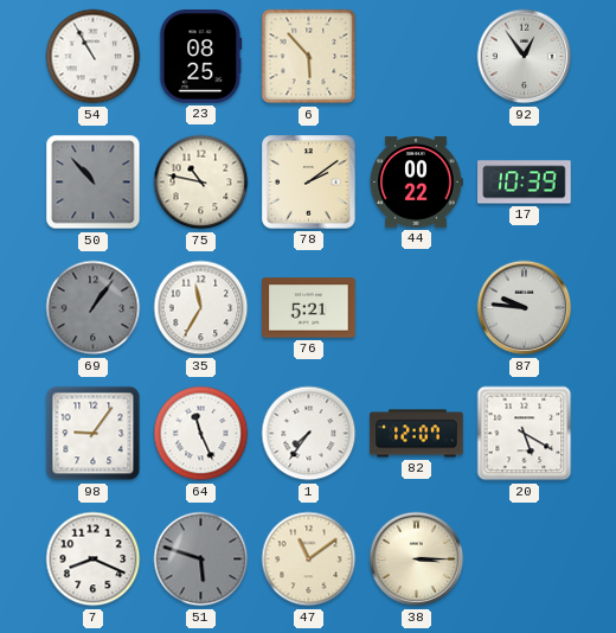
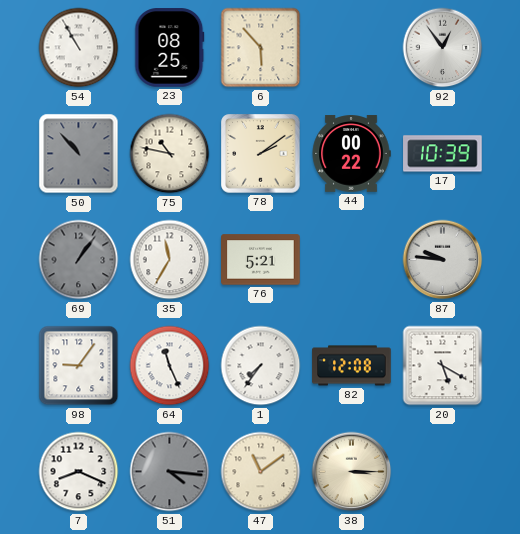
82: 12:07 -> 12:08 (352, 366)
51: 5:48 -> 4:16 (170, 472)
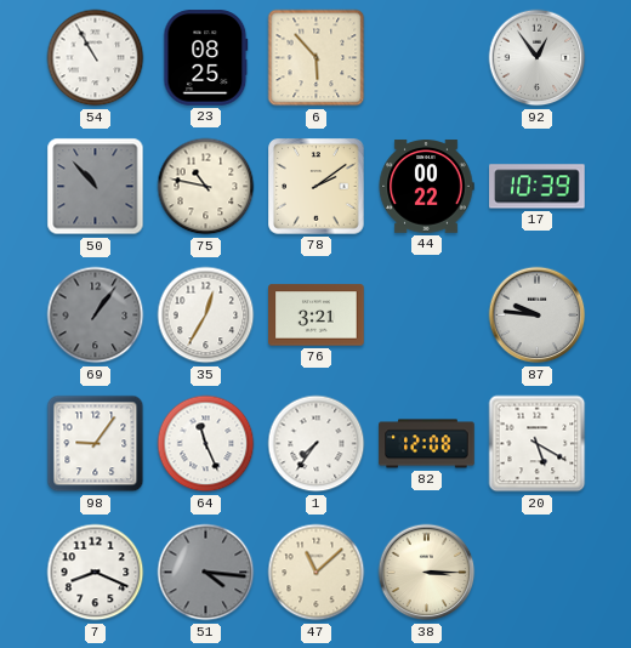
35: 11:35 -> 12:35 (206, 316)
76: 5:21 -> 3:21 (317, 316)
47: 11:09 -> 11:08 (317, 573)
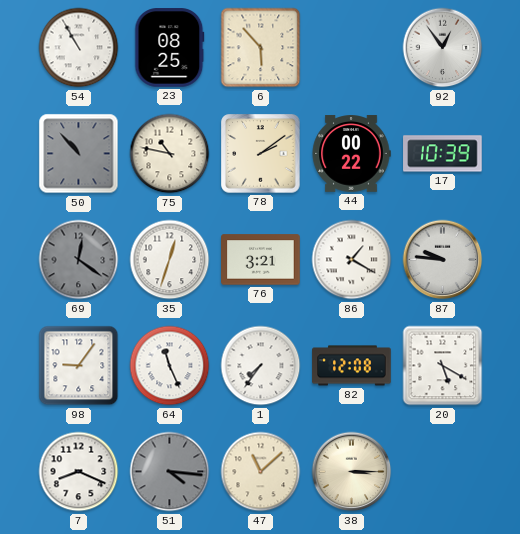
69: 1:06 -> 12:21 (79, 260)
35: 12:35 -> 12:33 (170, 260)
86: none -> 1:20 (352, 260)
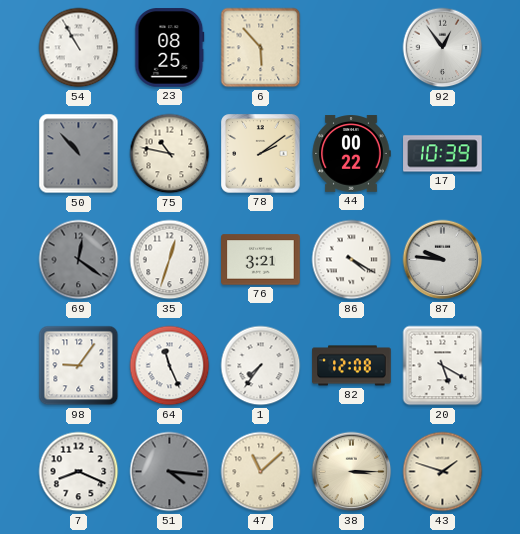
86: 1:20 -> 4:20 (352, 260)
43: none -> 1:48 (443, 472)
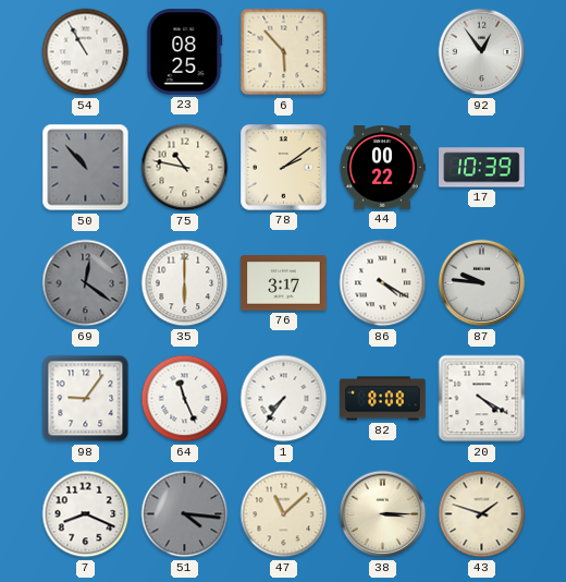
35: 12:33 -> 6:00 (185, 283)
76: 3:21 -> 3:17 (284, 283)
82: 12:08 -> 8:08 (383, 399)
20: 5:20 -> 4:20 (482, 399)
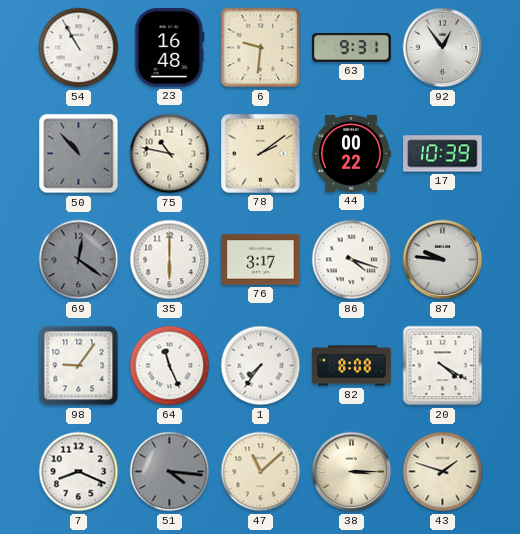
23: 08:25 -> 16:48 (170, 48)
6: 5:53 -> 9:31 (261, 48)
63: none -> 9:31 (352, 48)
86: 4:20 -> 4:18 (352, 260)
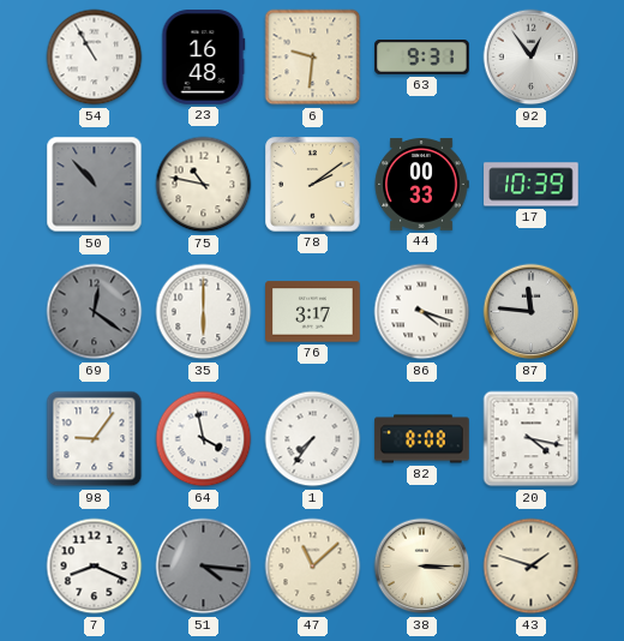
44: 00:22 -> 00:33 (421, 185)
87: 9:46 -> 11:46 (532, 312)
64: 11:26 -> 3:58 (204, 439)
20: 4:20 -> 4:17 (532, 439)
